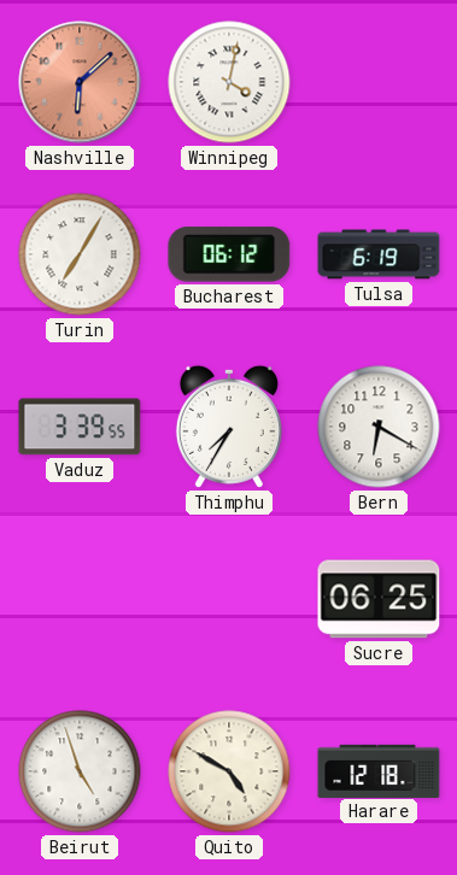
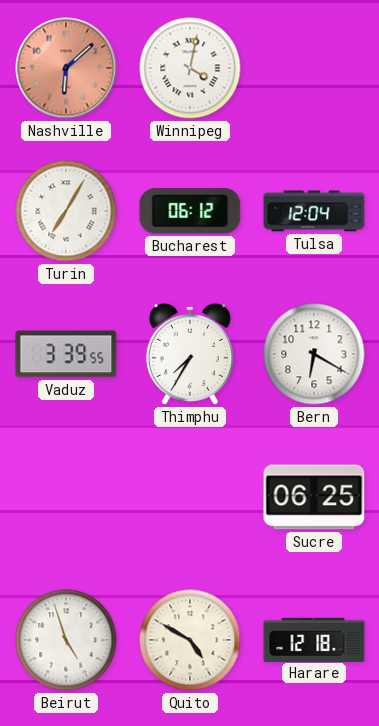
Tulsa: 6:19 -> 12:04 (314, 211)
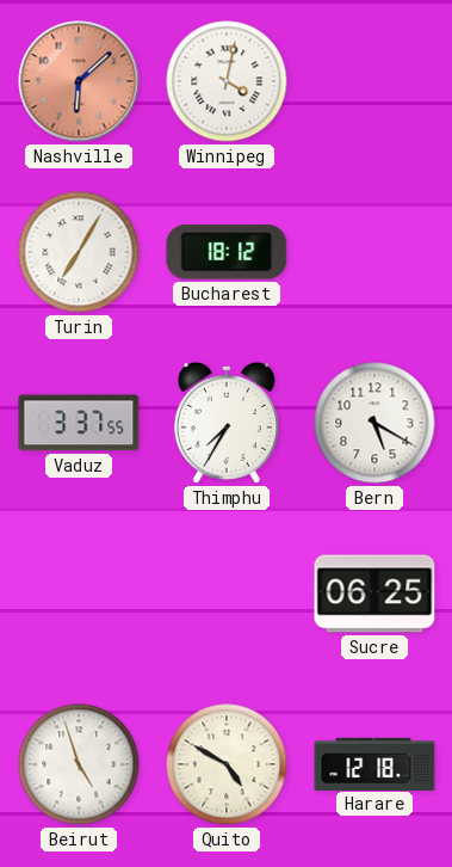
Bucharest: 06:12 -> 18:12 (227, 252)
Tulsa: 12:04 -> none (314, 211)
Vaduz: 3:39 -> 3:37 (79, 423)
Bern: 6:20 -> 5:20 (374, 423)
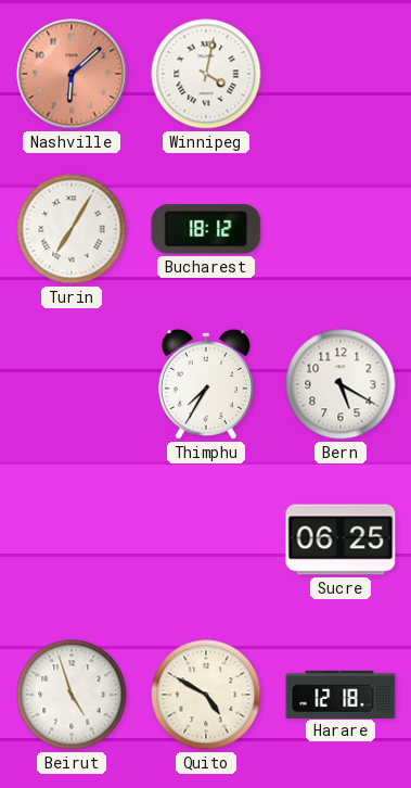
Vaduz: 3:37 -> none (79, 423)
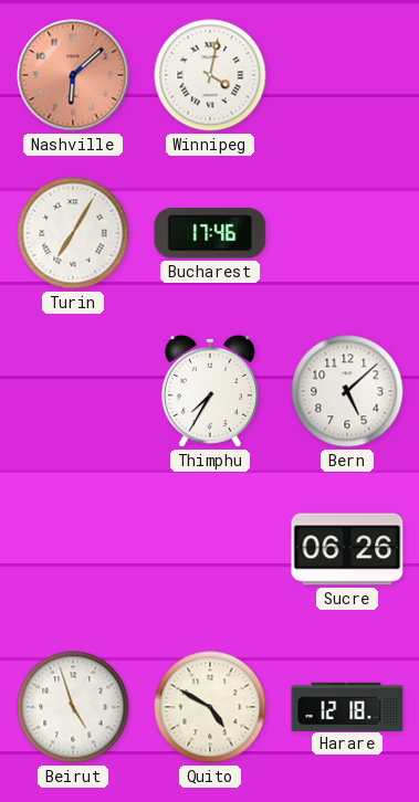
Bucharest: 18:12 -> 17:46 (210, 233)
Bern: 5:20 -> 5:08 (347, 391)
Sucre: 06:25 -> 06:26 (347, 549)
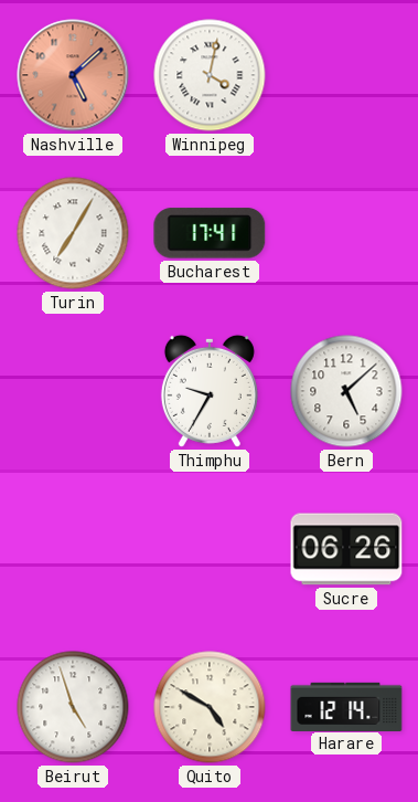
Nashville: 6:08 -> 5:08 (73, 75)
Bucharest: 17:46 -> 17:41 (210, 233)
Thimphu: 7:35 -> 9:35 (210, 391)
Harare: 12:18 -> 12:14 (346, 706)
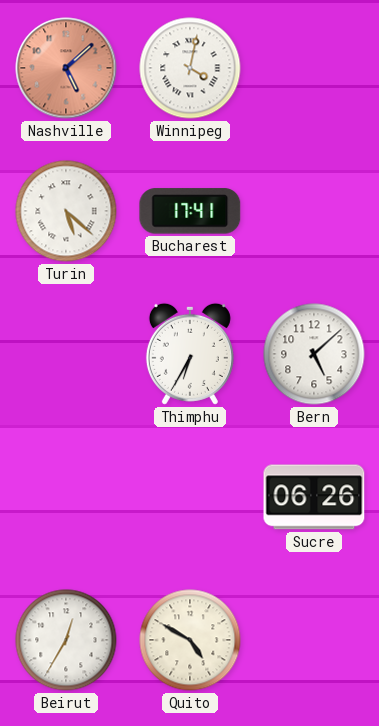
Turin: 7:05 -> 5:22 (66, 211)
Thimphu: 9:35 -> 6:35 (190, 354)
Beirut: 4:57 -> 12:35 (66, 640)
Harare: 12:14 -> none (346, 706)
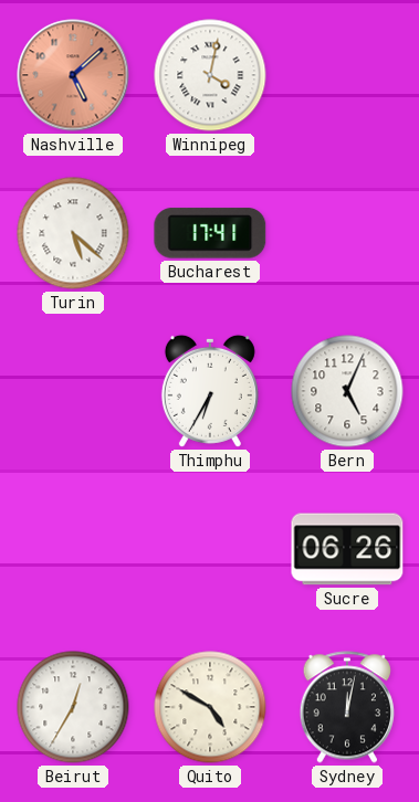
Bern: 5:08 -> 5:04 (347, 391)
Sydney: none -> 12:02 (346, 707)
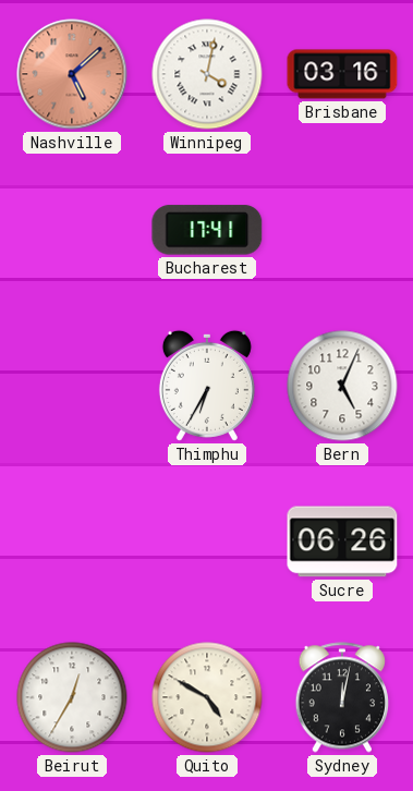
Brisbane: none -> 03:16 (342, 74)
Turin: 5:22 -> none (73, 233)
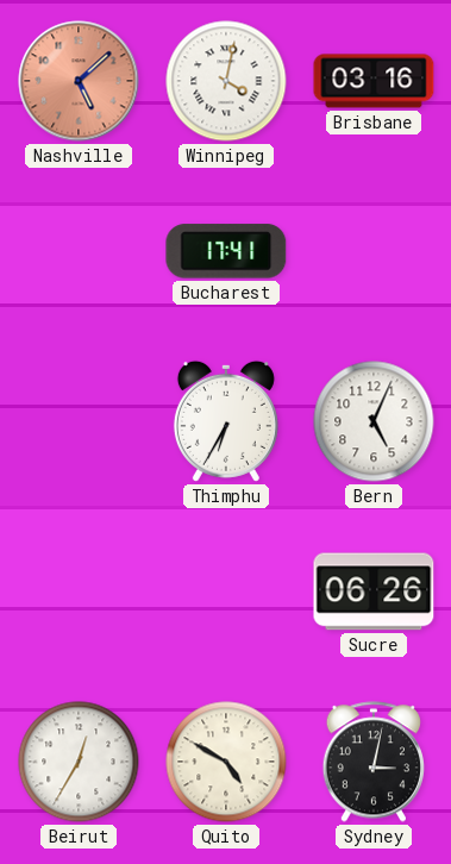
Sydney: 12:02 -> 3:02 (372, 762)
